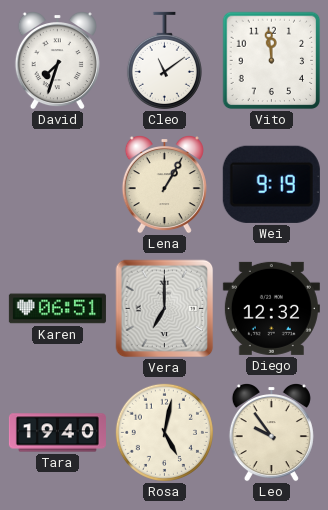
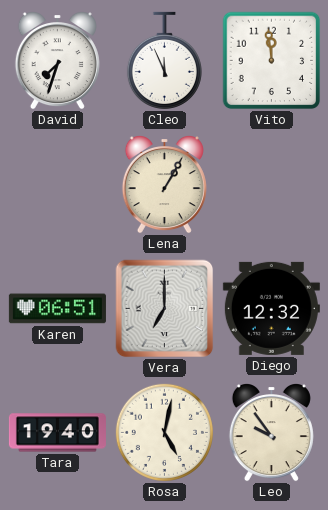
Cleo: 11:09 -> 11:56 (164, 60)
Wei: 9:19 -> none (271, 184)
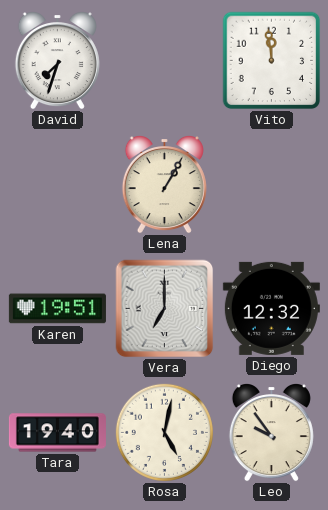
Cleo: 11:56 -> none (164, 60)
Karen: 06:51 -> 19:51 (57, 309)
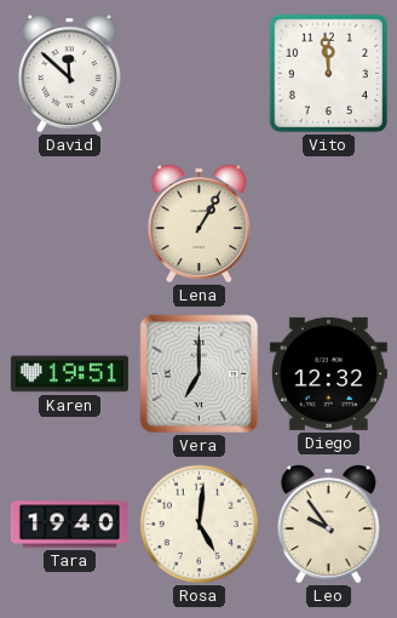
David: 7:33 -> 11:52 (69, 74)
Rosa: 5:02 -> 5:01 (198, 523)
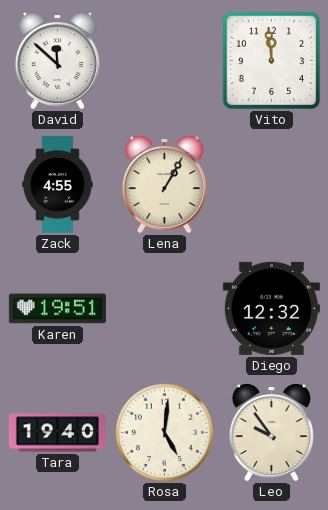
Zack: none -> 4:55 (58, 184)
Vera: 7:00 -> none (200, 374)
